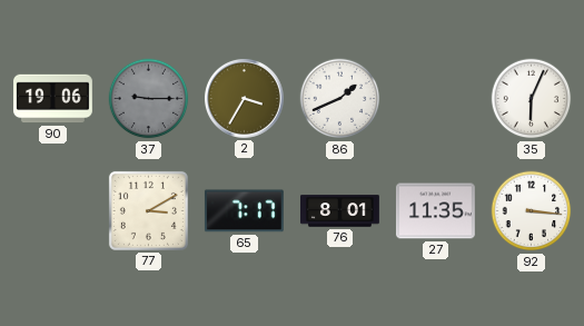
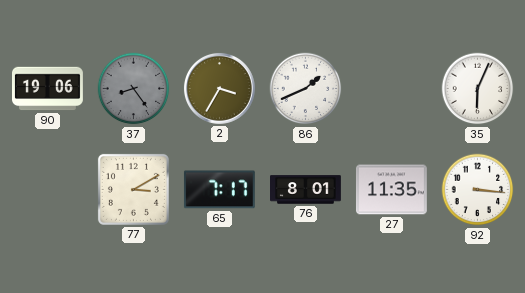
37: 9:15 -> 8:24 (134, 89)
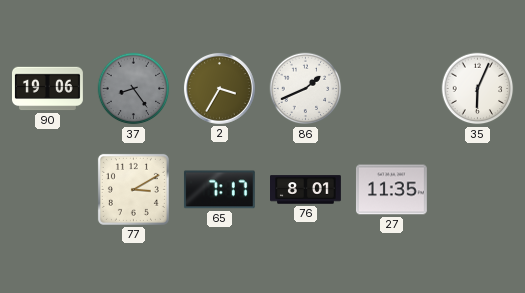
92: 3:16 -> none (478, 190)
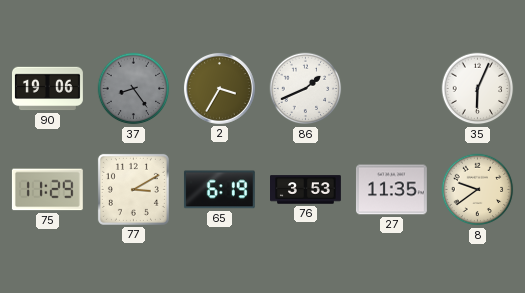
75: none -> 11:29 (47, 190)
65: 7:17 -> 6:19 (219, 190)
76: 8:01 -> 3:53 (306, 190)
8: none -> 9:39 (478, 190)
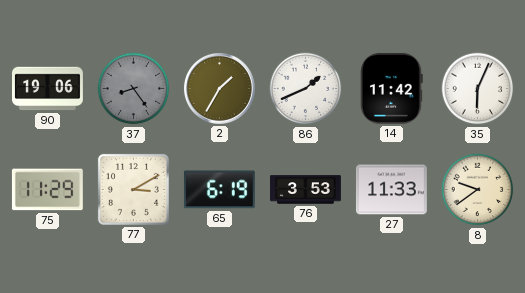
2: 3:35 -> 1:35 (219, 88)
14: none -> 11:42 (392, 88)
27: 11:35 -> 11:33 (391, 190)
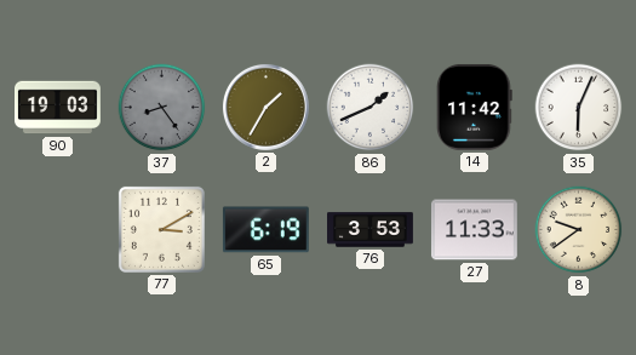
90: 19:06 -> 19:03 (58, 108)
75: 11:29 -> none (47, 190)
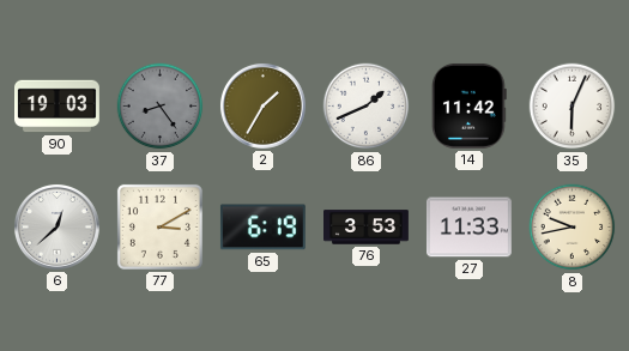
6: none -> 12:38 (56, 226)
8: 9:39 -> 9:43 (573, 228)
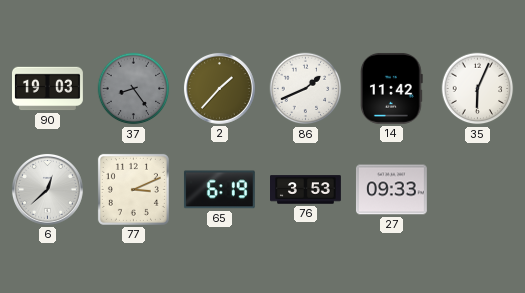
2: 1:35 -> 1:37 (219, 88)
77: 3:10 -> 3:11 (133, 189)
27: 11:33 -> 09:33 (391, 190)
8: 9:43 -> none (573, 228)
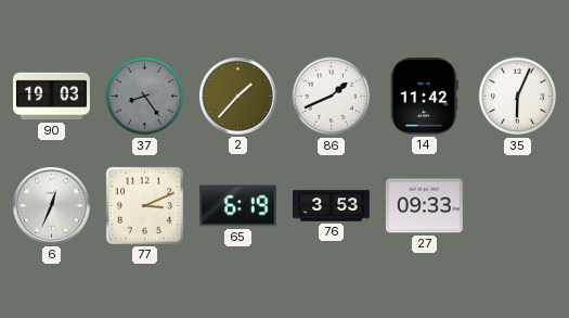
6: 12:38 -> 12:34 (51, 205)
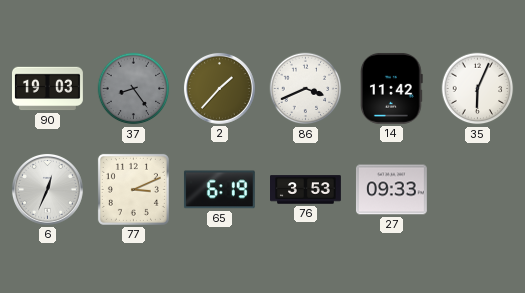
86: 1:41 -> 3:41 (306, 89)
